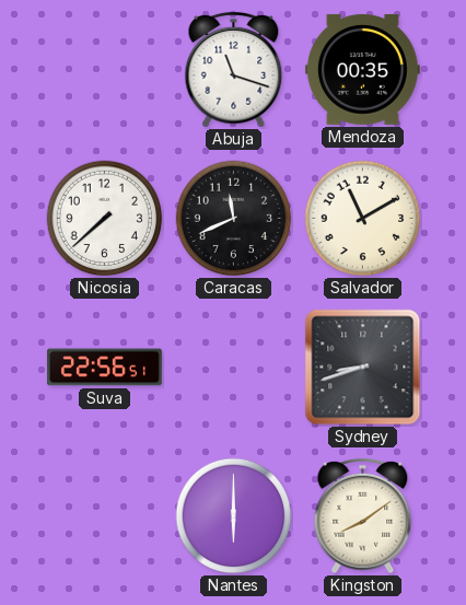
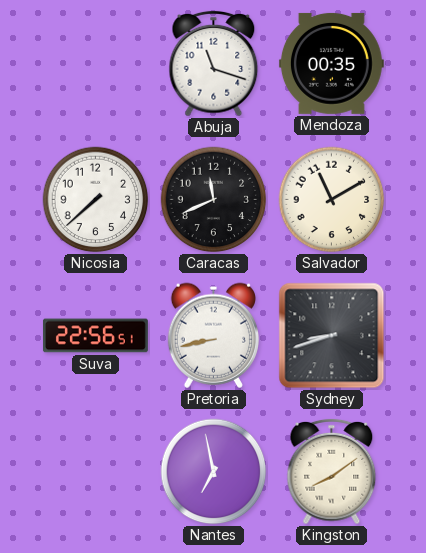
Pretoria: none -> 8:43 (213, 335)
Nantes: 6:00 -> 6:58 (214, 472)
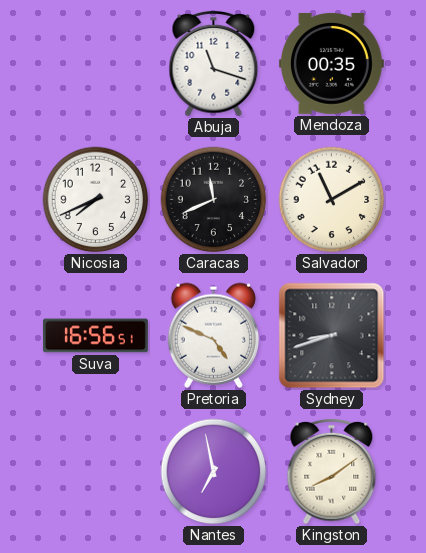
Nicosia: 7:38 -> 7:41 (96, 200)
Suva: 22:56 -> 16:56 (95, 336)
Pretoria: 8:43 -> 4:49 (213, 335)
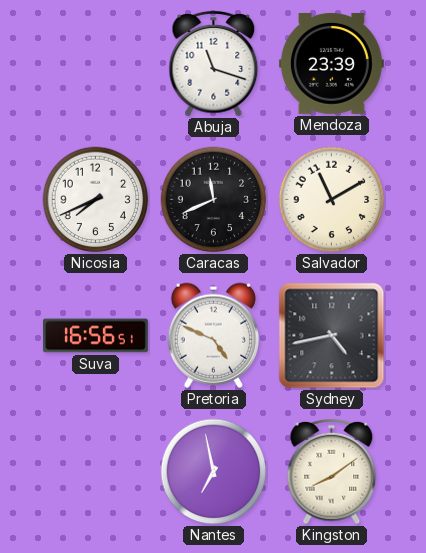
Mendoza: 00:35 -> 23:39 (331, 63)
Sydney: 8:42 -> 4:43 (332, 336)
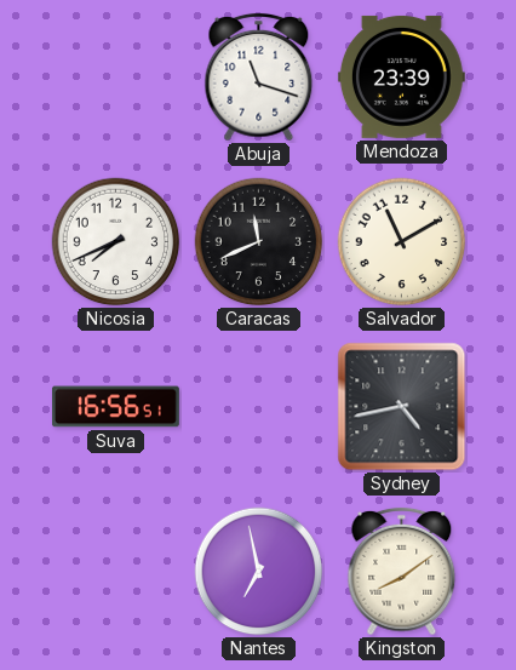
Pretoria: 4:49 -> none (213, 335)
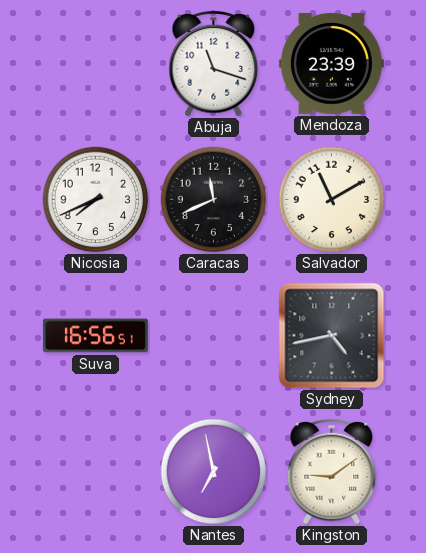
Kingston: 8:09 -> 9:09 (332, 472)
